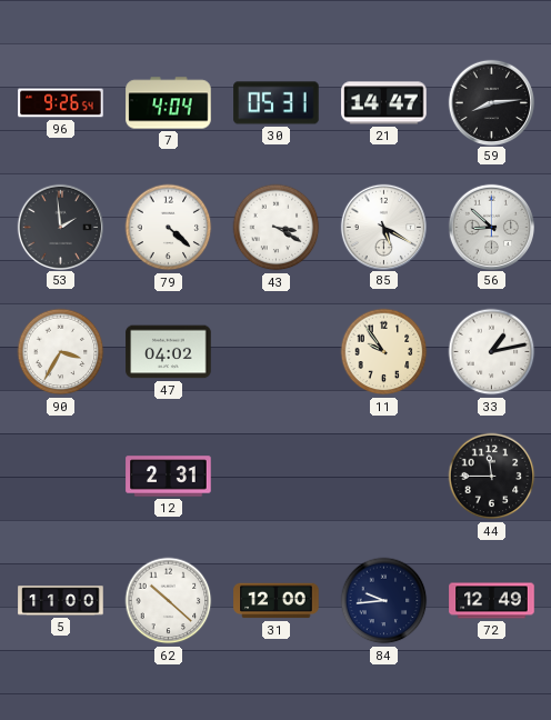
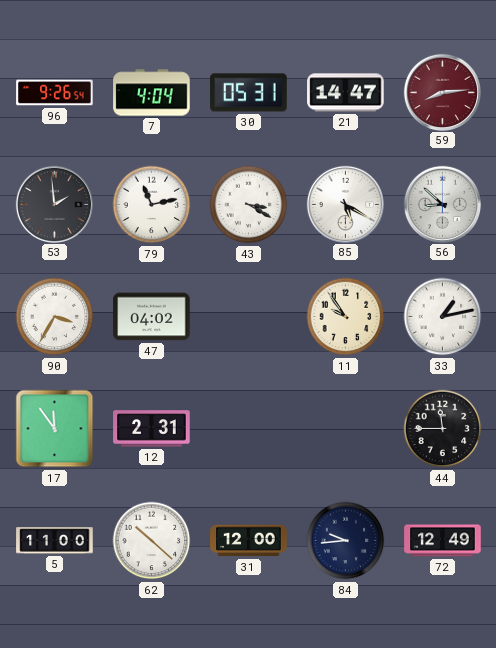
59 dial: black -> burgundy (442, 92)
79: 4:22 -> 11:13 (152, 205)
17: none -> 11:54 (55, 429)
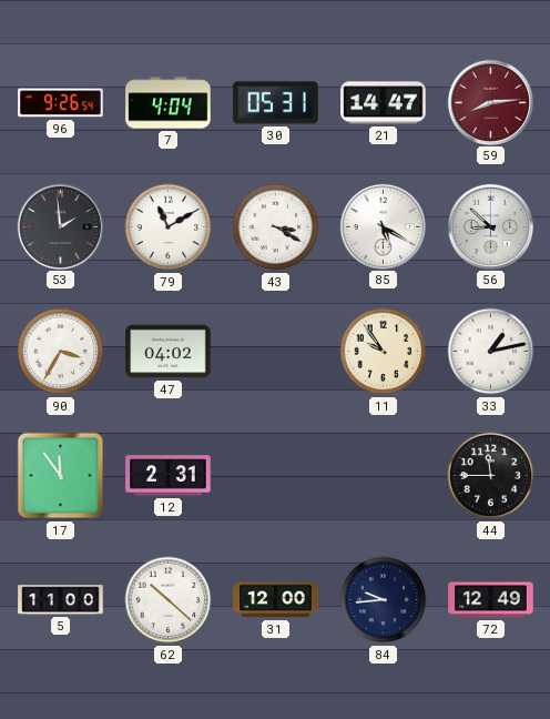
79: 11:13 -> 11:10 (169, 227)
